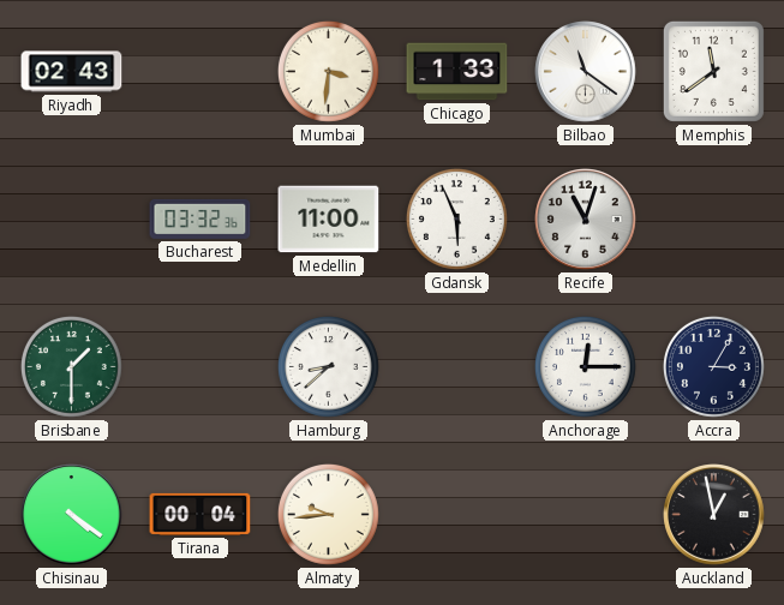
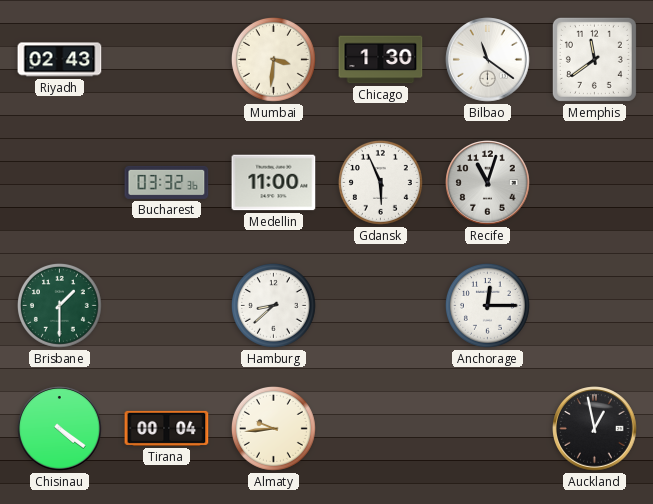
Chicago: 1:33 -> 1:30 (381, 60)
Accra: 3:05 -> none (713, 366)
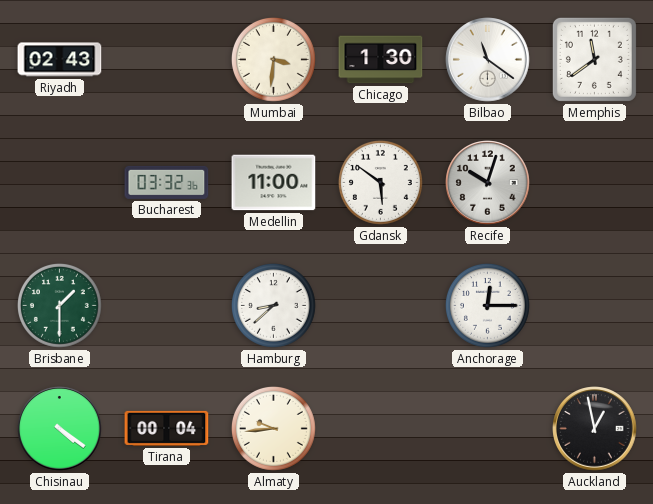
Gdansk: 5:56 -> 5:51 (380, 182)
Recife: 11:03 -> 10:03 (488, 183)
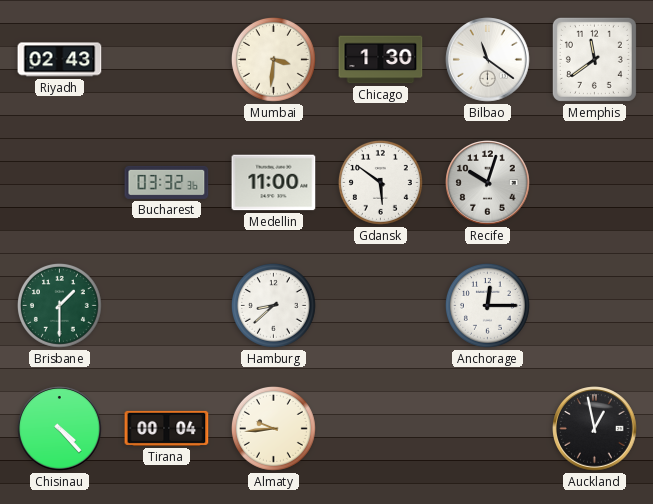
Chisinau: 4:21 -> 4:23 (60, 429)
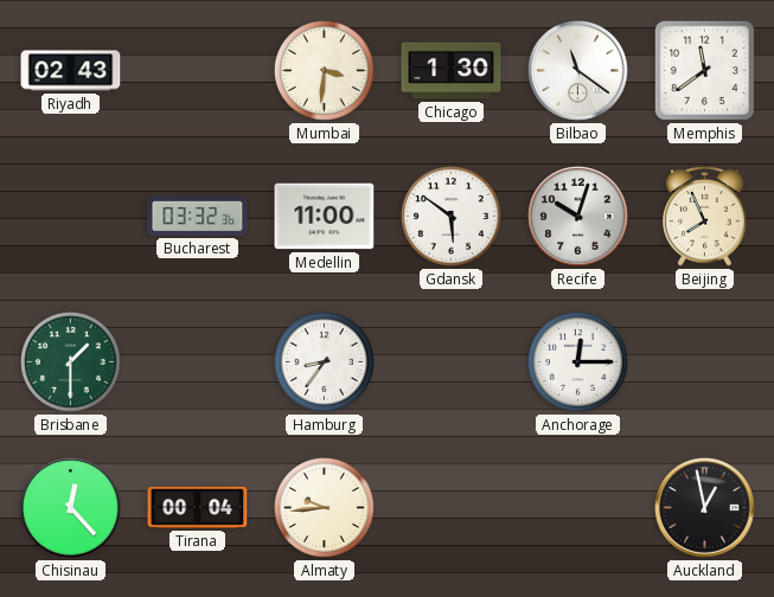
Beijing: none -> 7:56 (705, 216)
Hamburg: 8:38 -> 8:36 (324, 361)
Chisinau: 4:23 -> 12:23 (71, 508)
